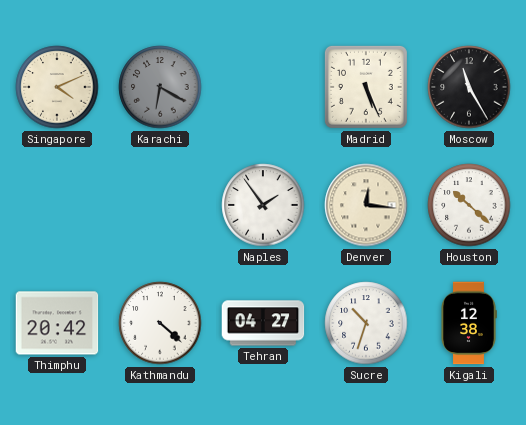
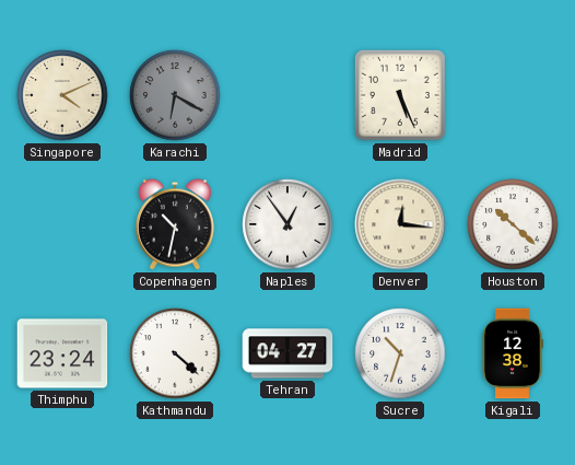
Moscow: 11:25 -> none (469, 87)
Copenhagen: none -> 10:32 (175, 224)
Naples: 1:54 -> 12:54 (287, 224)
Thimphu: 20:42 -> 23:24 (62, 353)
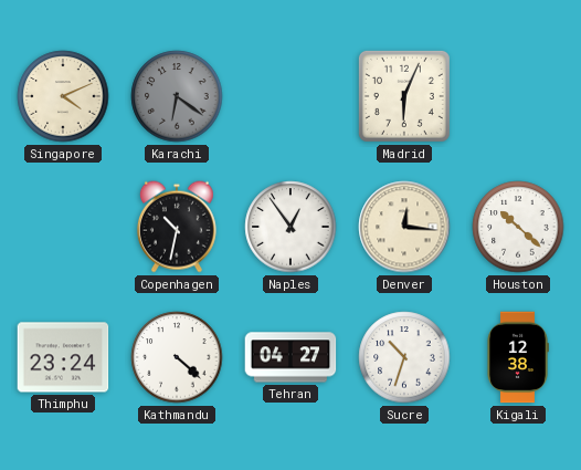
Karachi: 6:20 -> 6:21 (177, 96)
Madrid: 5:26 -> 6:04 (404, 96)
